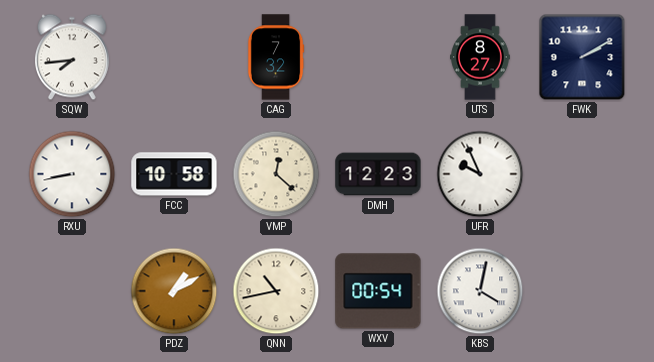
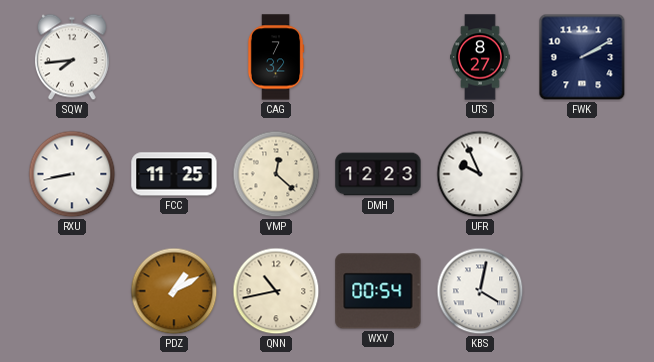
FCC: 10:58 -> 11:25 (174, 174)
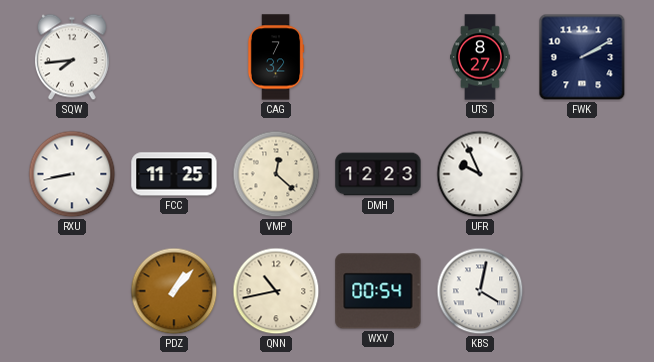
PDZ: 1:10 -> 1:07 (174, 291)
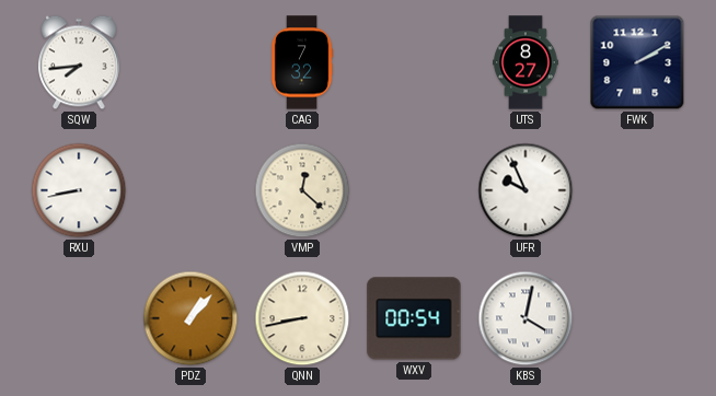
FCC: 11:25 -> none (174, 174)
DMH: 12:23 -> none (378, 174)
QNN: 10:43 -> 8:43 (302, 318)
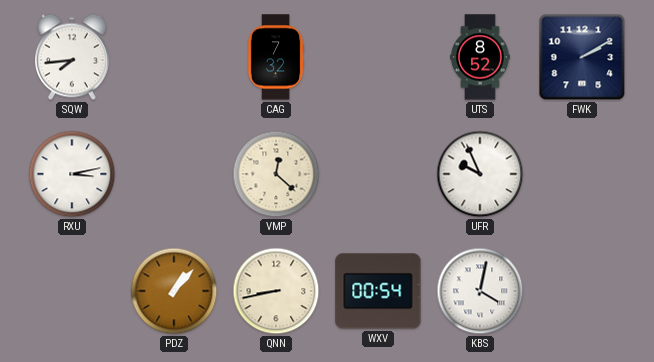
UTS: 8:27 -> 8:52 (480, 57)
RXU: 8:43 -> 3:13 (72, 174)
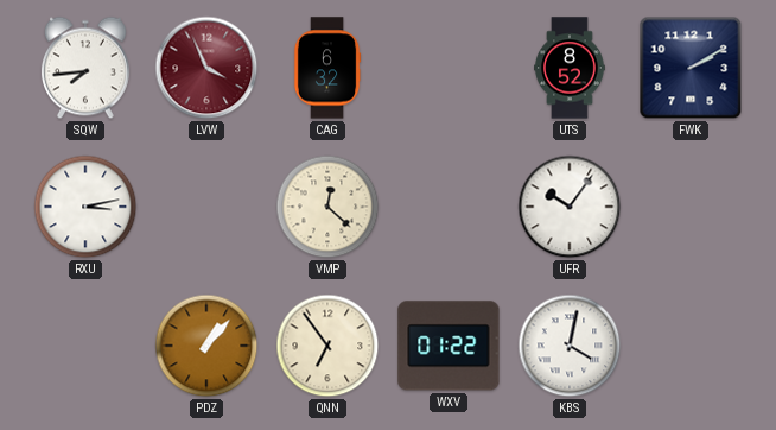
LVW: none -> 3:56 (206, 68)
CAG: 7:32 -> 6:32 (327, 68)
UFR: 9:56 -> 10:06 (570, 207)
QNN: 8:43 -> 6:54 (327, 346)
WXV: 00:54 -> 01:22 (449, 346)
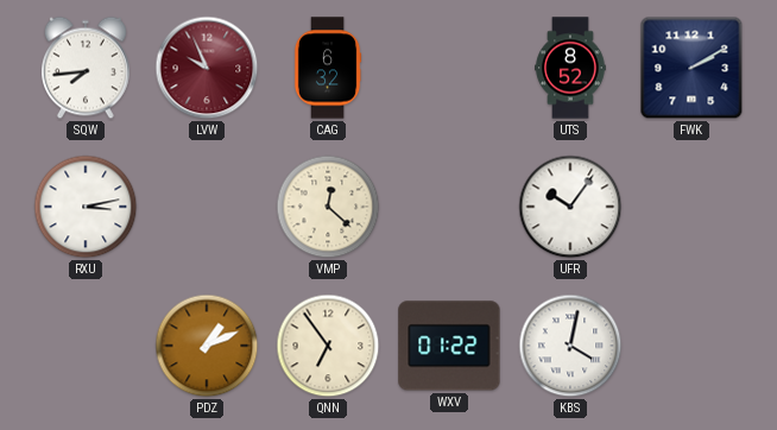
LVW: 3:56 -> 9:56 (207, 68)
PDZ: 1:07 -> 1:11 (207, 346)
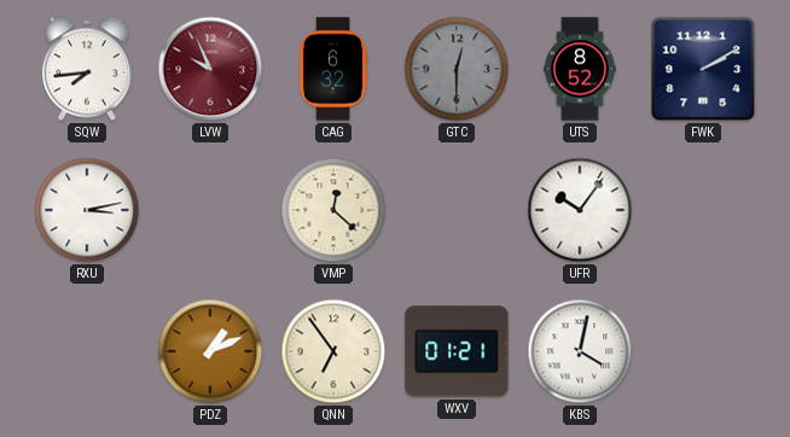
GTC: none -> 12:30 (457, 69)
WXV: 01:22 -> 01:21 (457, 351)
